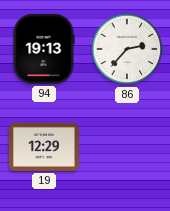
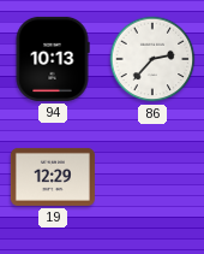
94: 19:13 -> 10:13 (53, 59)
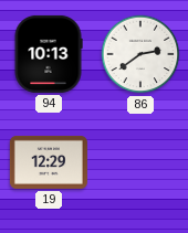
86: 2:37 -> 2:39 (140, 54)
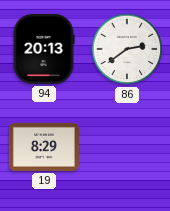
94: 10:13 -> 20:13 (44, 49)
19: 12:29 -> 8:29 (44, 147)
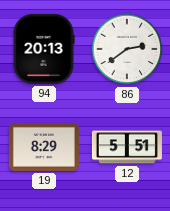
12: none -> 5:51 (127, 147)
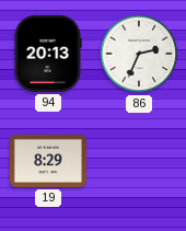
86: 2:39 -> 2:34 (139, 54)
12: 5:51 -> none (127, 147)
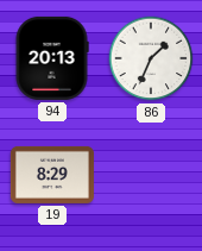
86: 2:34 -> 1:34 (151, 58)
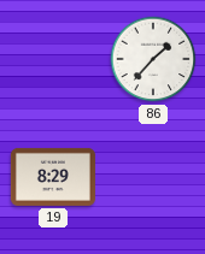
94: 20:13 -> none (52, 58)
86: 1:34 -> 1:37 (153, 59)
